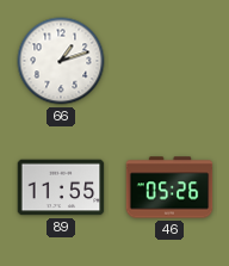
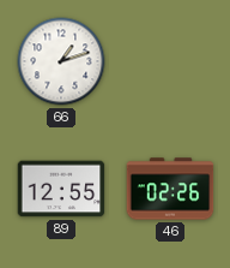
89: 11:55 -> 12:55 (61, 189)
46: 05:26 -> 02:26 (170, 189)
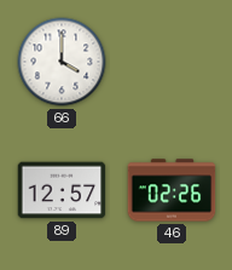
66: 1:12 -> 4:00 (62, 62)
89: 12:55 -> 12:57 (62, 190)
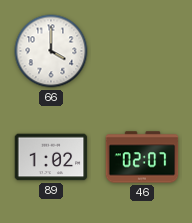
89: 12:57 -> 1:02 (51, 157)
46: 02:26 -> 02:07 (142, 157)
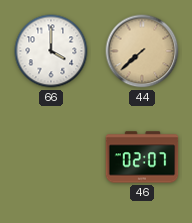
44: none -> 7:38 (142, 51)
89: 1:02 -> none (51, 157)
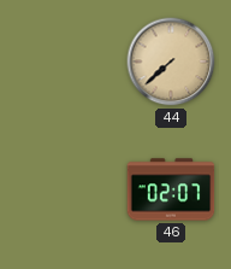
66: 4:00 -> none (51, 51)
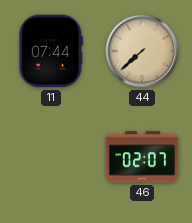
11: none -> 07:44 (51, 51)
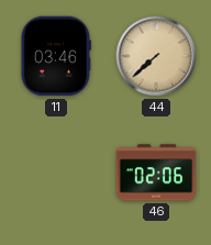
11: 07:44 -> 03:46 (56, 56)
46: 02:07 -> 02:06 (156, 172)
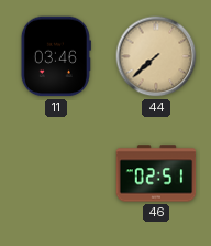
46: 02:06 -> 02:51 (156, 173)
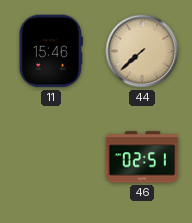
11: 03:46 -> 15:46 (51, 51)
